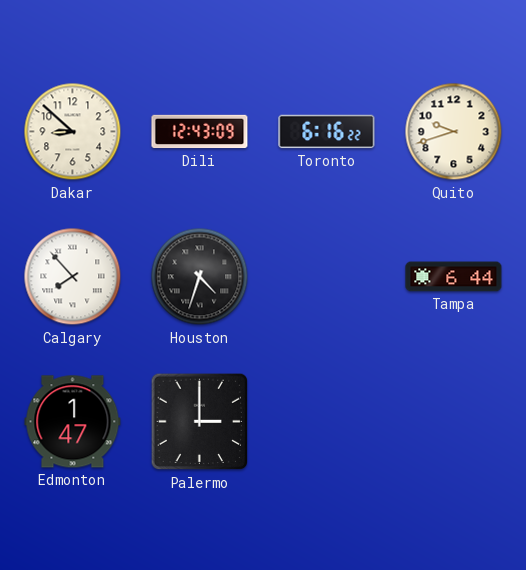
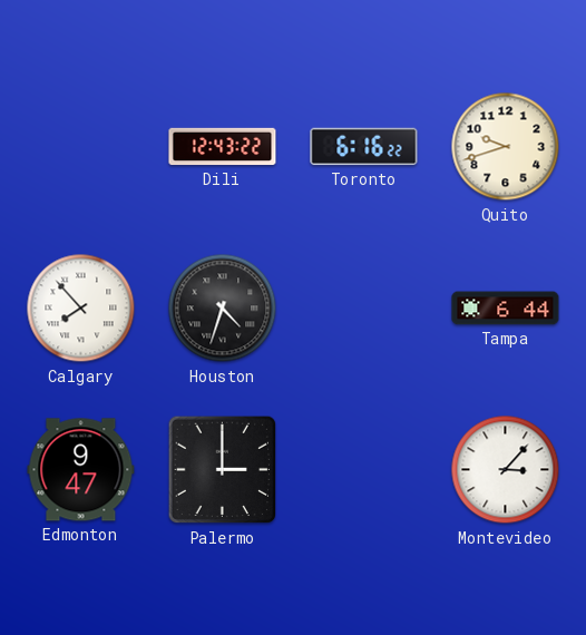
Dakar: 8:52 -> none (73, 132)
Dili: 12:43:09 -> 12:43:22 (223, 147)
Edmonton: 1:47 -> 9:47 (81, 470)
Montevideo: none -> 3:07 (506, 470)
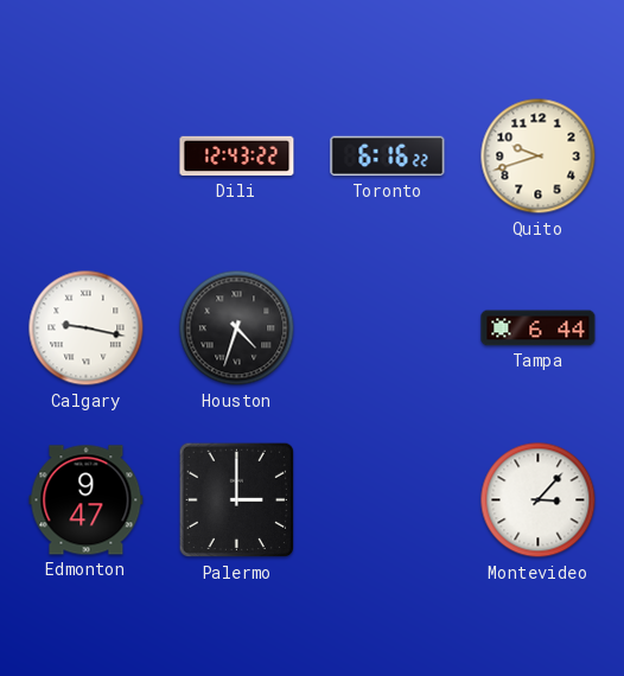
Calgary: 7:53 -> 9:17 (87, 329)
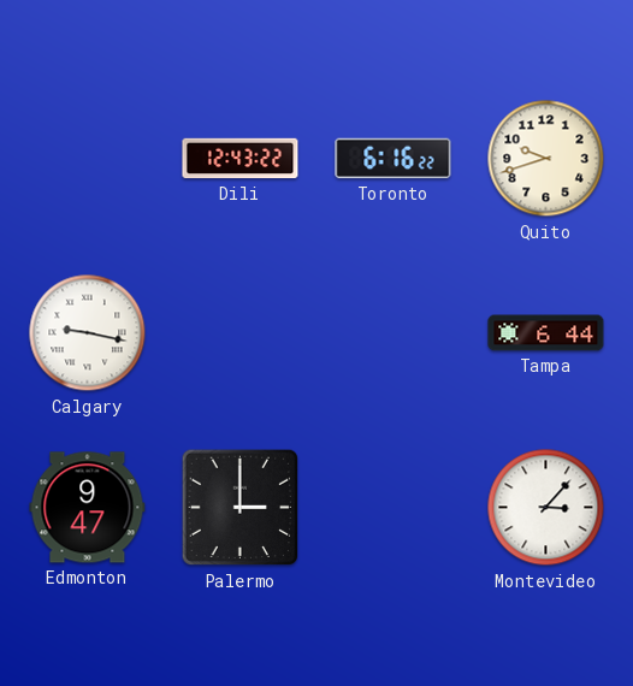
Houston: 4:33 -> none (237, 329)
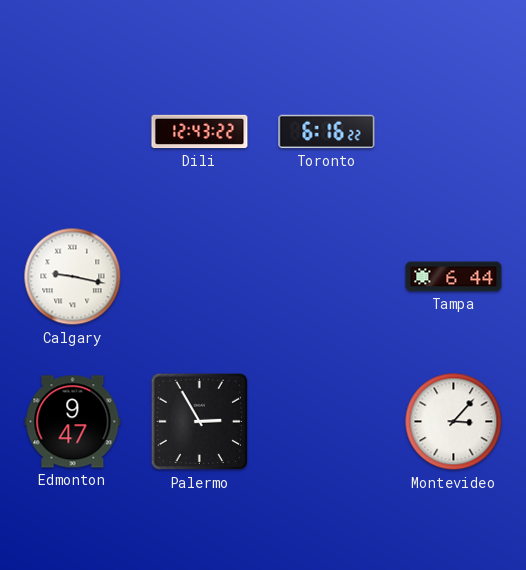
Quito: 9:42 -> none (546, 159)
Palermo: 3:00 -> 2:55 (200, 422)
